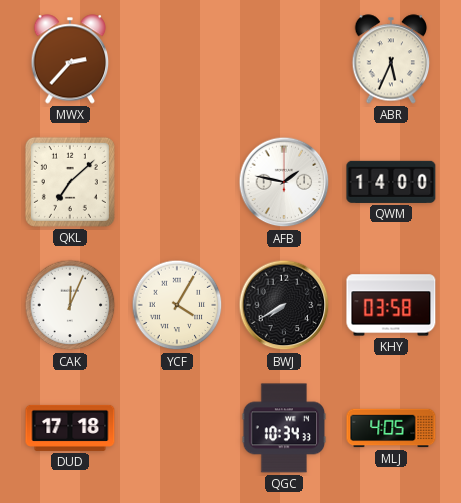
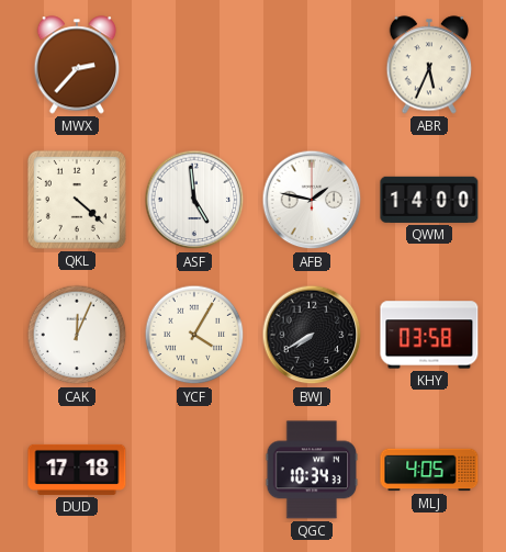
QKL: 7:08 -> 4:22 (77, 200)
ASF: none -> 4:59 (194, 200)
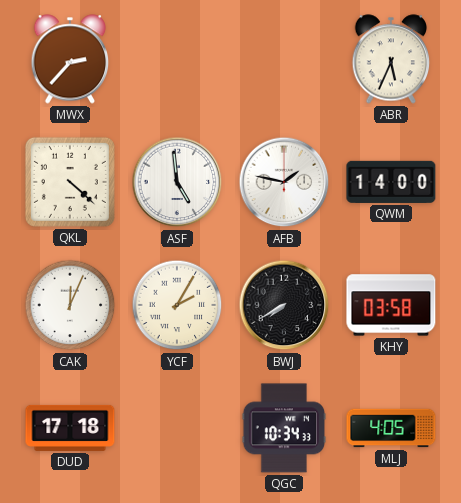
YCF: 4:05 -> 2:05 (177, 305)
